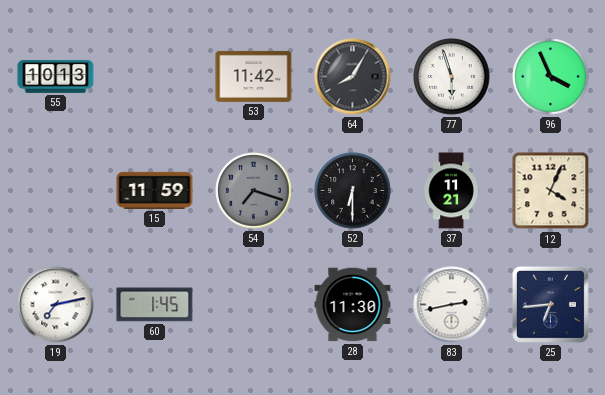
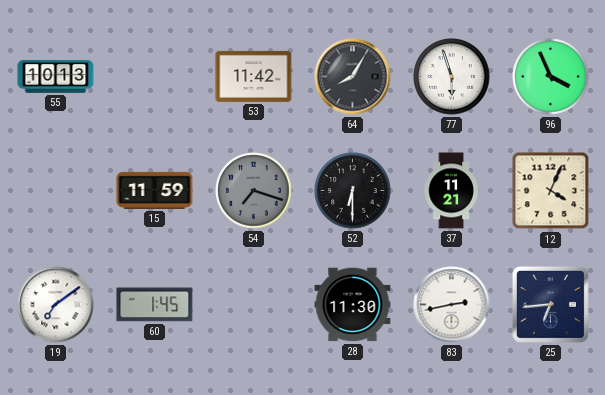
19: 7:13 -> 7:09 (56, 305)
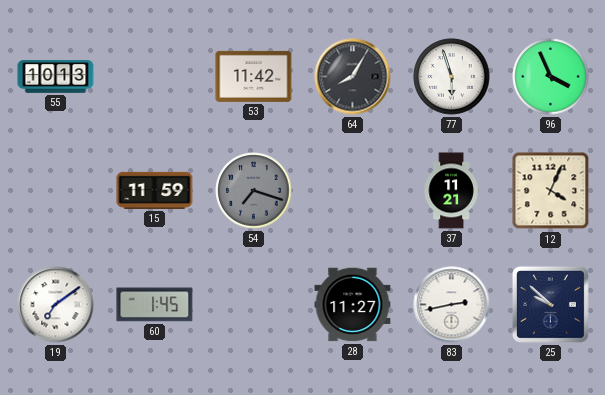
52: 6:30 -> none (353, 191)
28: 11:30 -> 11:27 (353, 305)
25: 6:44 -> 9:52 (550, 304)
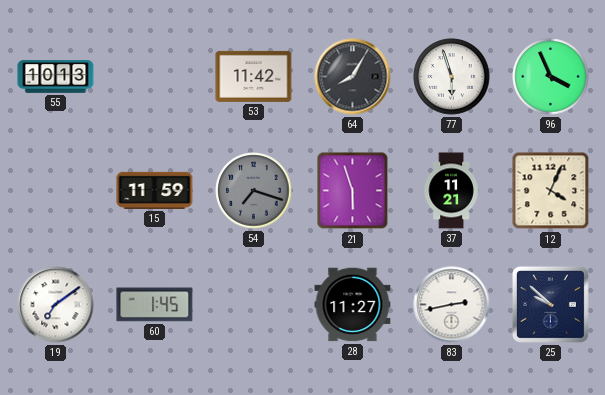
21: none -> 5:57 (353, 191)
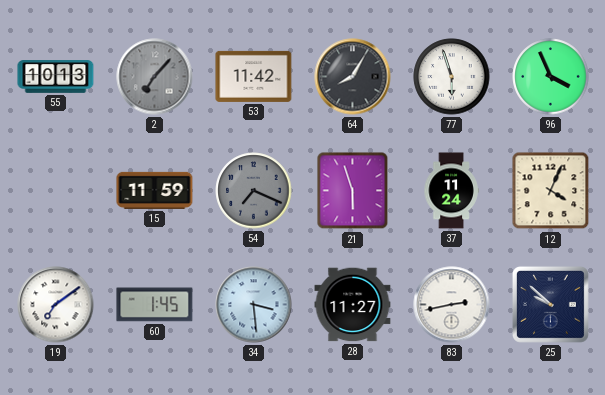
2: none -> 7:07 (155, 77)
54: 7:18 -> 7:19 (254, 191)
37: 11:21 -> 11:24 (451, 191)
34: none -> 3:29 (254, 305)
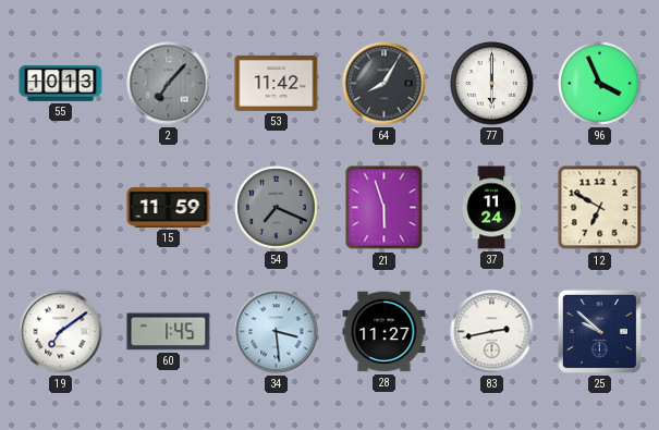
77: 5:57 -> 6:00 (492, 84)
12: 4:04 -> 6:50 (600, 208)
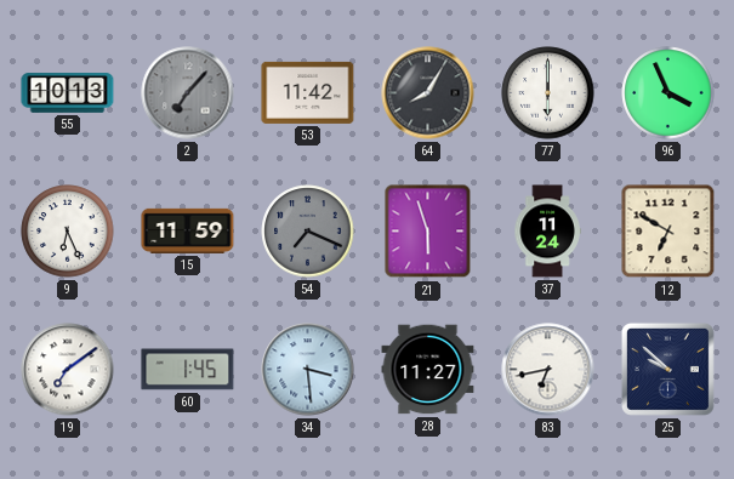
9: none -> 6:26 (68, 232)
83: 2:43 -> 6:43 (548, 370)
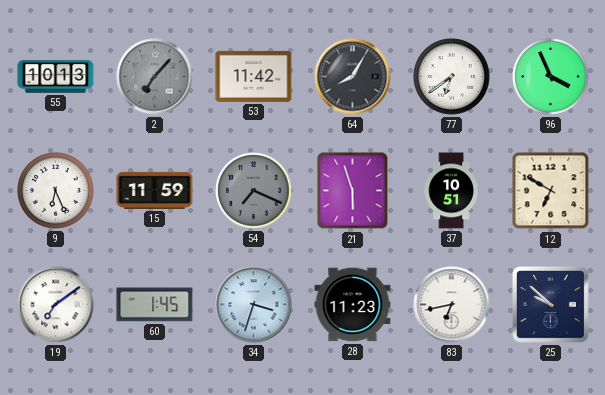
77: 6:00 -> 6:39 (452, 77)
37: 11:24 -> 10:51 (451, 191)
34: 3:29 -> 3:33 (254, 305)
28: 11:27 -> 11:23 (353, 305)
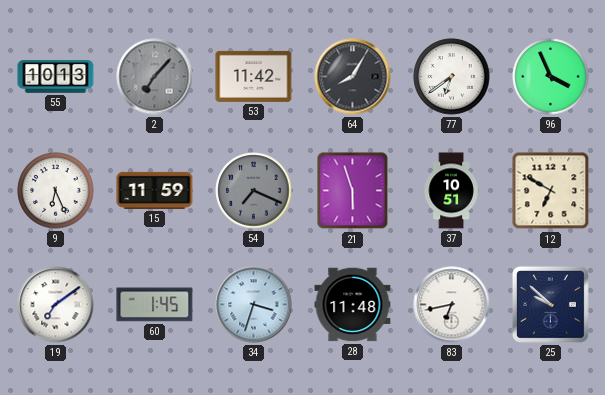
28: 11:23 -> 11:48 (353, 305)
